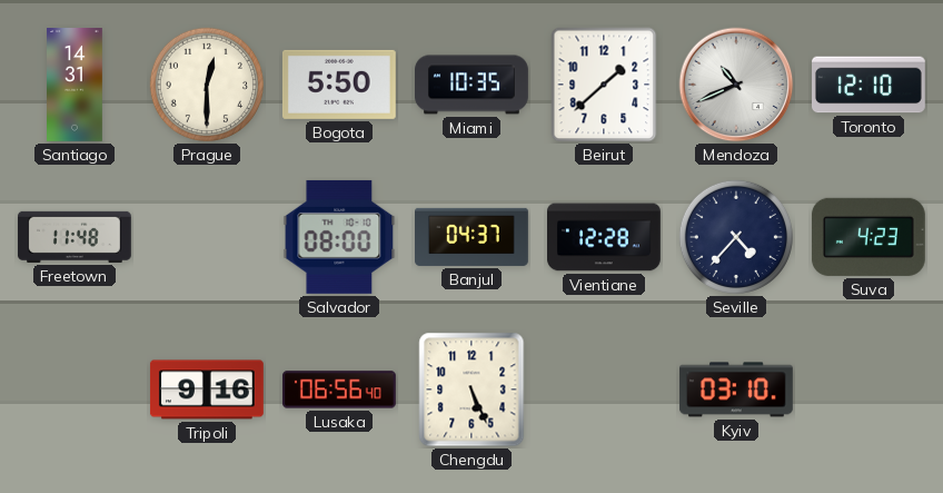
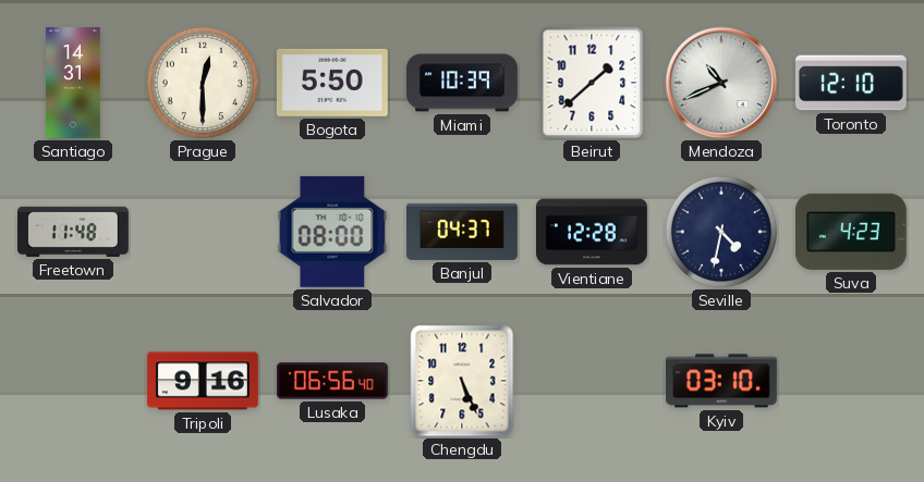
Miami: 10:35 -> 10:39 (463, 83)
Seville: 4:37 -> 4:32 (721, 232)
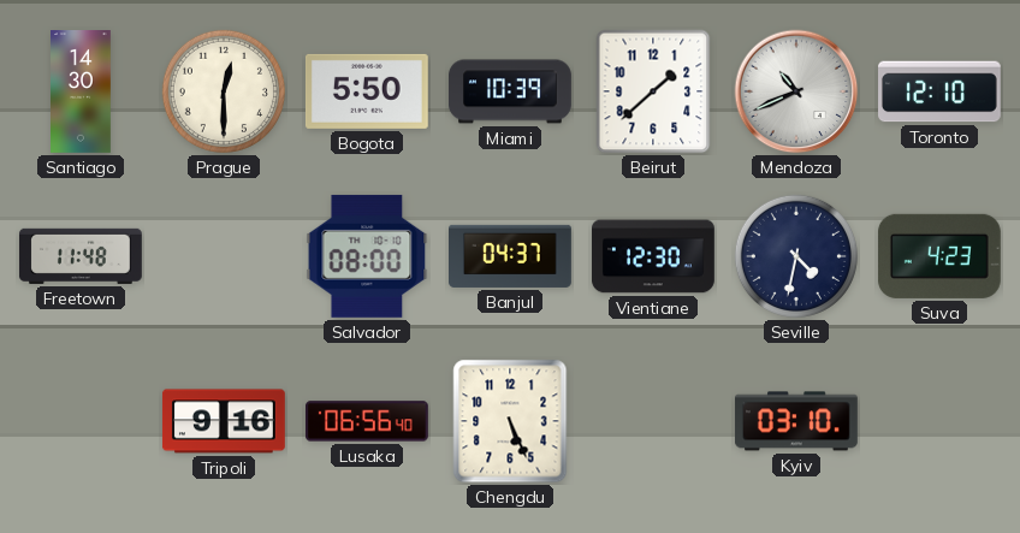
Santiago: 14:31 -> 14:30 (82, 93)
Vientiane: 12:28 -> 12:30 (654, 256)
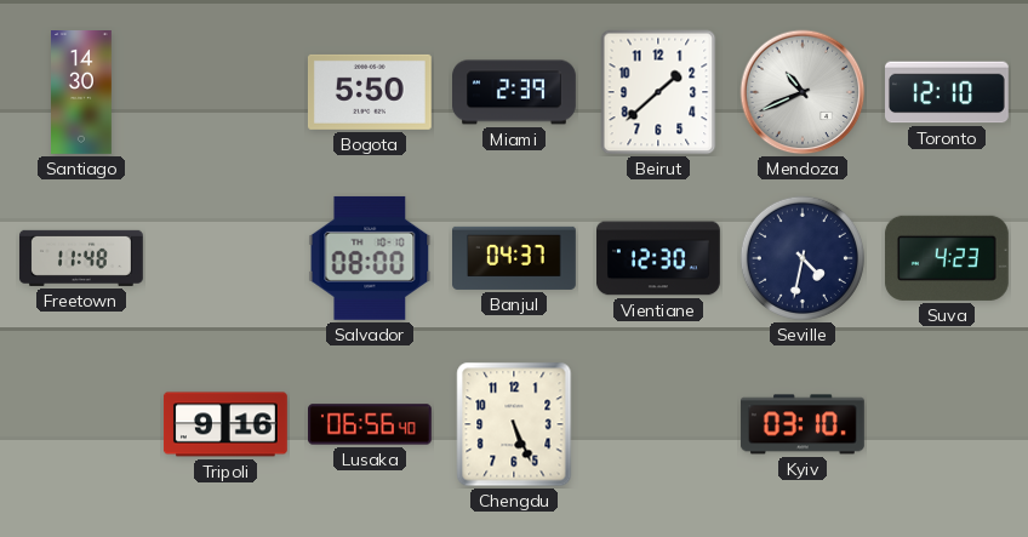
Prague: 12:30 -> none (224, 91)
Miami: 10:39 -> 2:39 (515, 92)
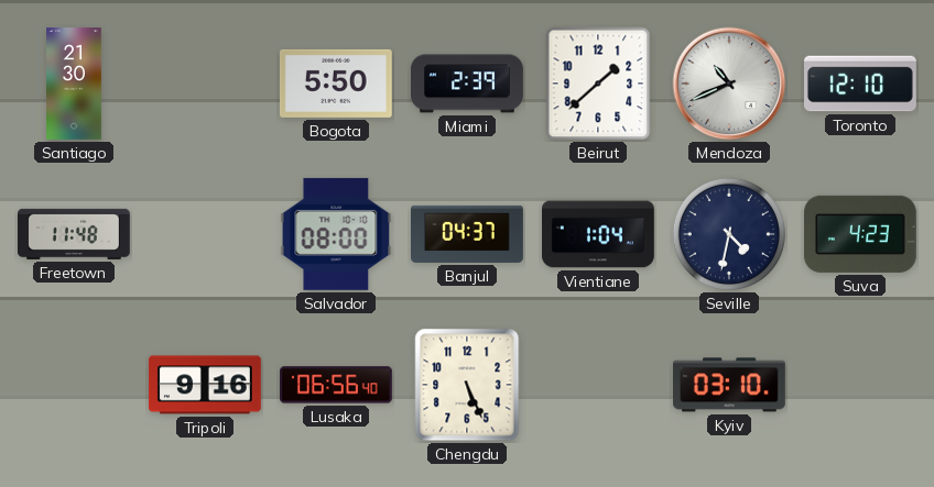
Santiago: 14:30 -> 21:30 (75, 85)
Vientiane: 12:30 -> 1:04 (599, 234)
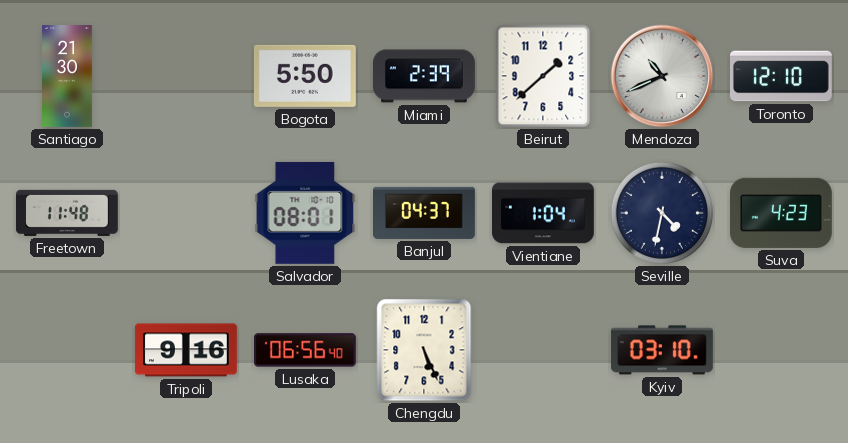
Salvador: 08:00 -> 08:01 (305, 213)
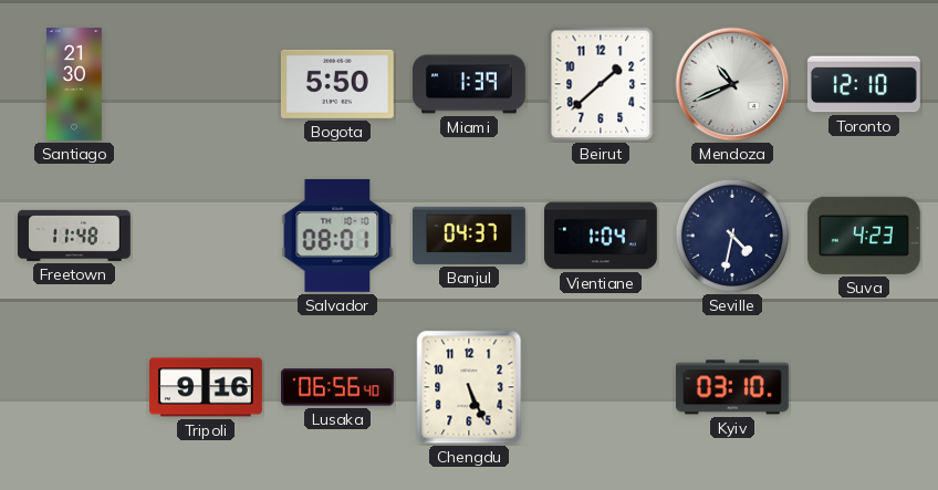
Miami: 2:39 -> 1:39 (470, 84)
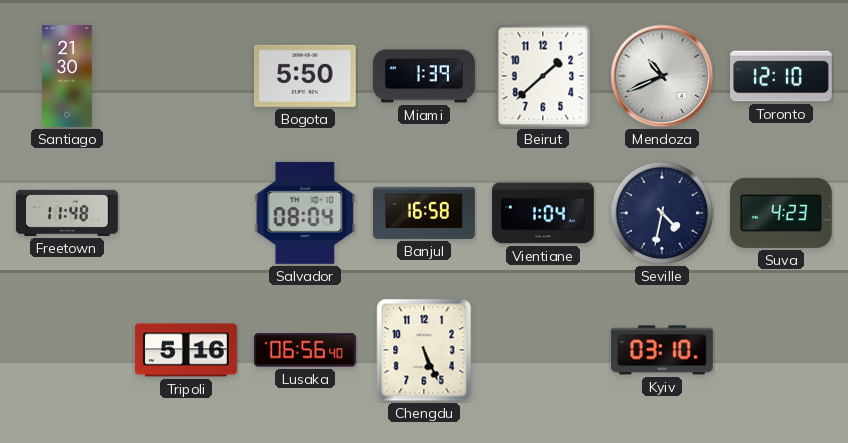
Salvador: 08:01 -> 08:04 (305, 213)
Banjul: 04:37 -> 16:58 (425, 213)
Tripoli: 9:16 -> 5:16 (186, 350)
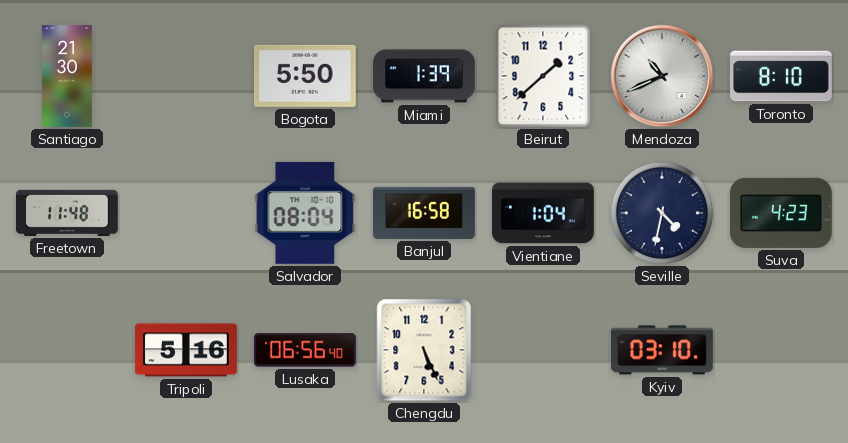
Toronto: 12:10 -> 8:10 (782, 76)
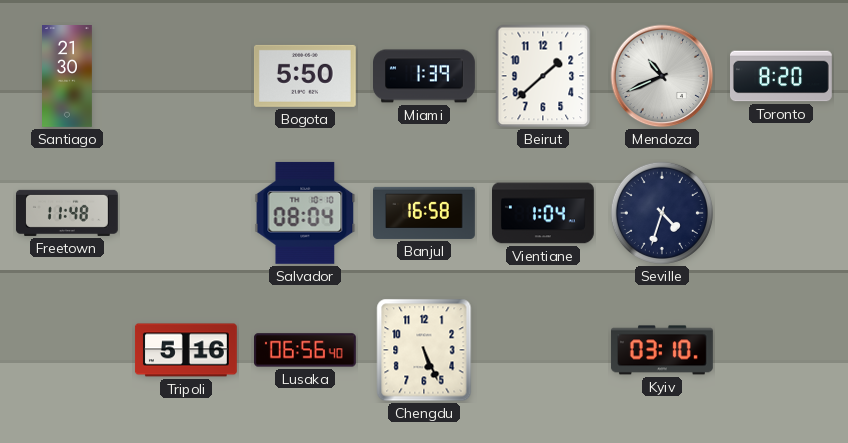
Toronto: 8:10 -> 8:20 (782, 76)
Seville: 4:32 -> 4:33 (662, 213)
Suva: 4:23 -> none (781, 213)
